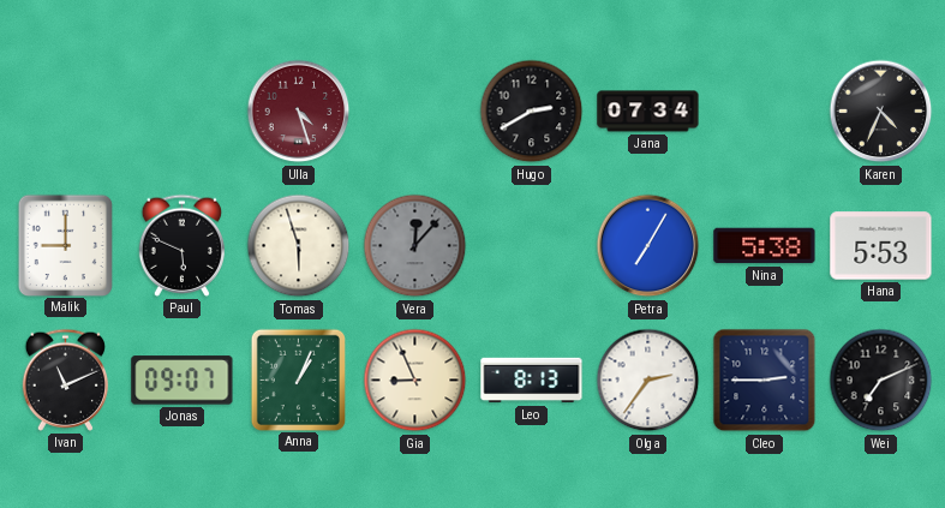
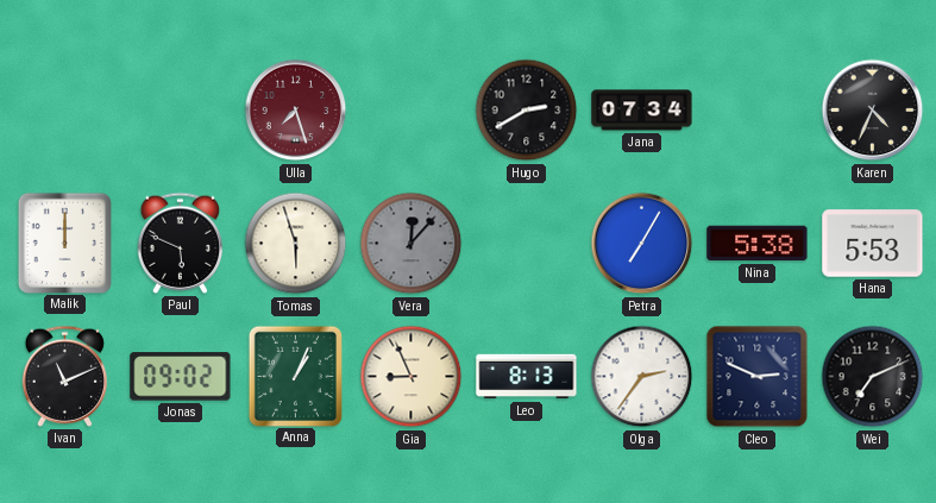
Ulla: 4:27 -> 7:27 (296, 111)
Malik: 9:00 -> 12:00 (64, 243)
Jonas: 09:07 -> 09:02 (181, 377)
Cleo: 2:45 -> 2:49 (758, 377)
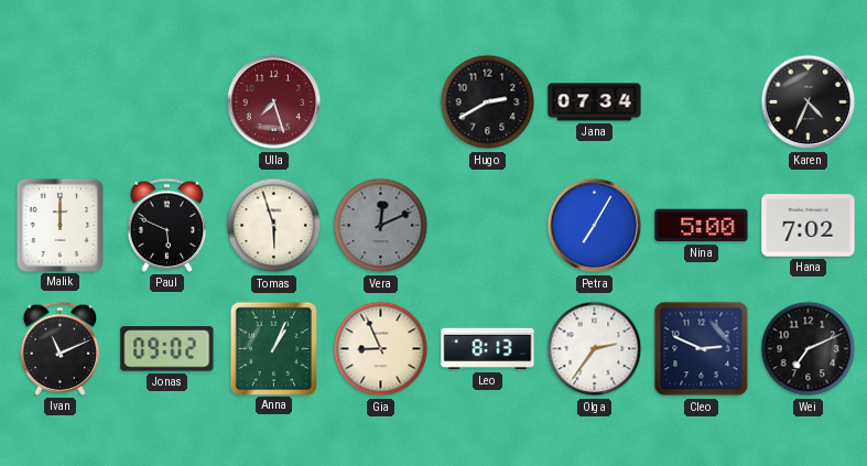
Vera: 12:07 -> 12:11 (381, 226)
Nina: 5:38 -> 5:00 (702, 226)
Hana: 5:53 -> 7:02 (809, 226)
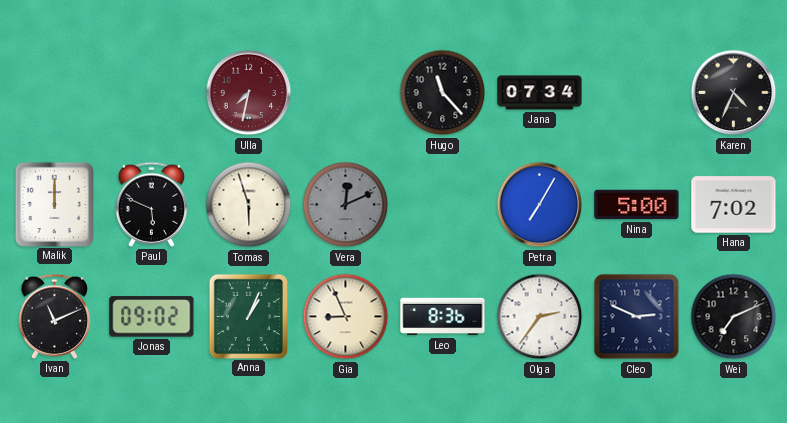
Ulla: 7:27 -> 7:32 (249, 93)
Hugo: 2:40 -> 11:23 (443, 93)
Leo: 8:13 -> 8:36 (443, 317)
